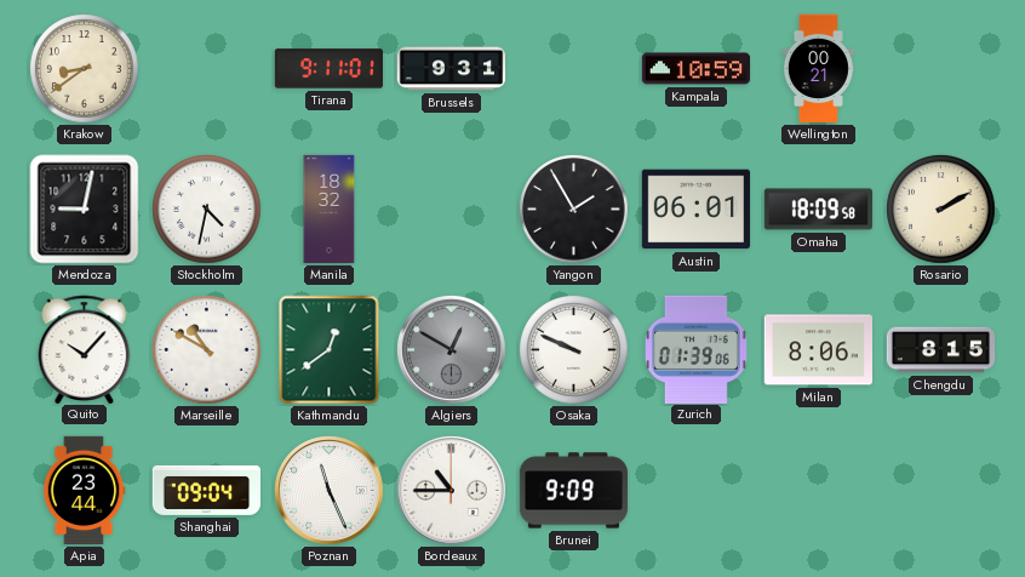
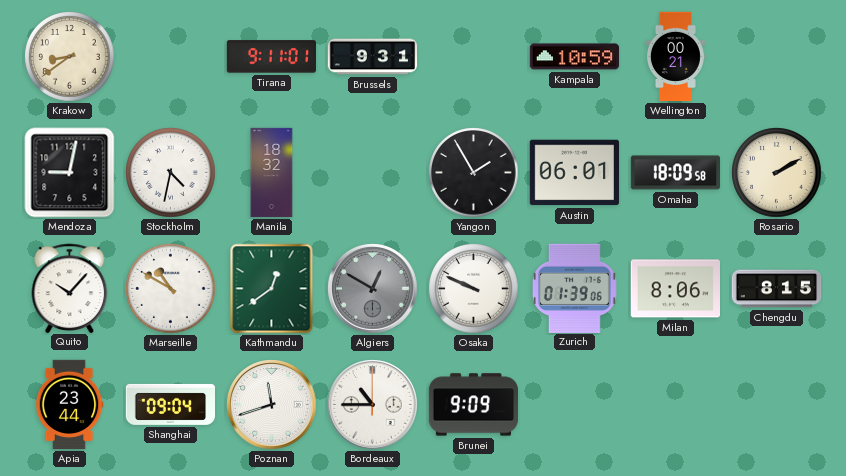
Poznan: 11:26 -> 11:42 (272, 405)
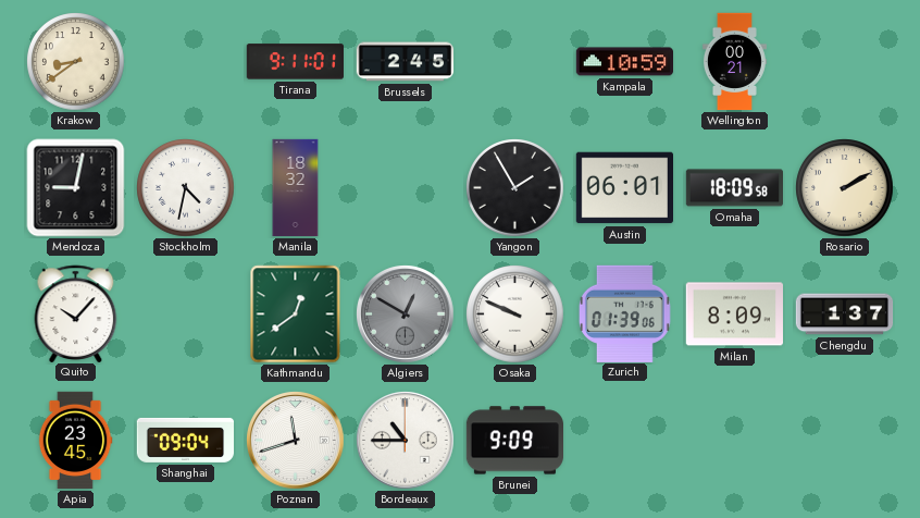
Brussels: 9:31 -> 2:45 (406, 62)
Marseille: 10:50 -> none (171, 289)
Milan: 8:06 -> 8:09 (734, 314)
Chengdu: 8:15 -> 1:37 (845, 314)
Apia: 23:44 -> 23:45 (75, 441)
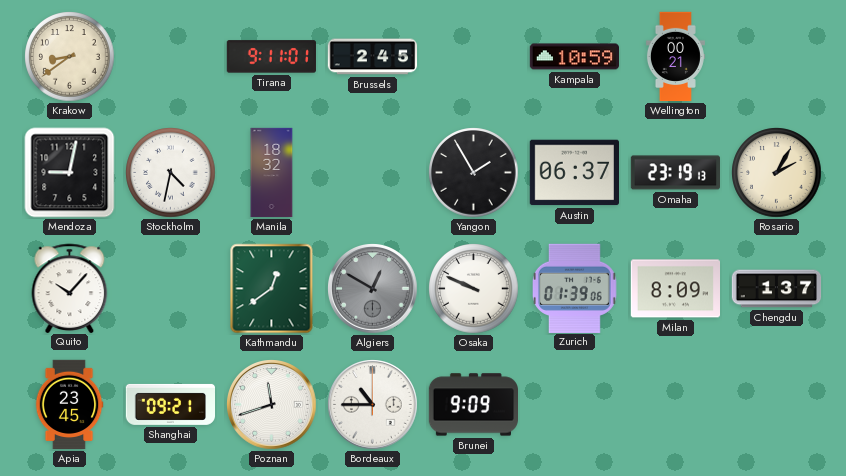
Austin: 06:01 -> 06:37 (574, 173)
Omaha: 18:09 -> 23:19 (675, 173)
Rosario: 2:10 -> 2:05 (777, 173)
Shanghai: 09:04 -> 09:21 (170, 404)
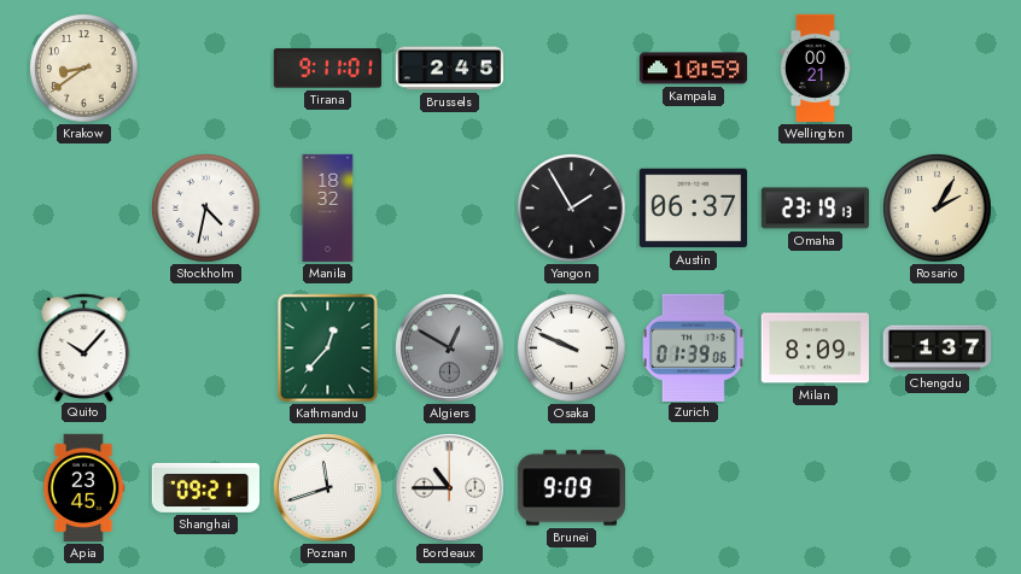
Mendoza: 9:02 -> none (70, 173)
Kathmandu: 12:39 -> 12:37 (328, 348)
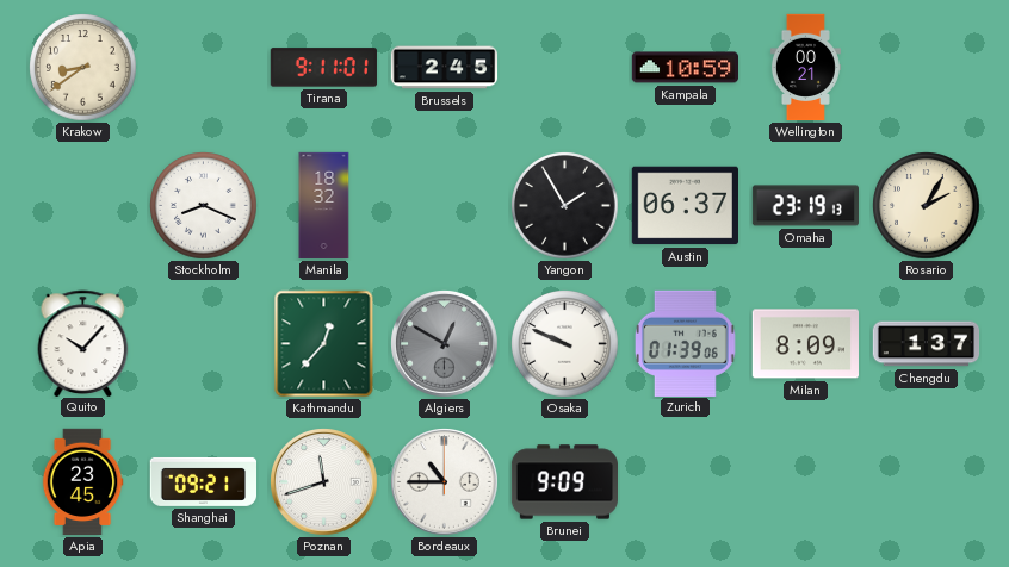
Stockholm: 4:32 -> 8:19 (204, 206)
